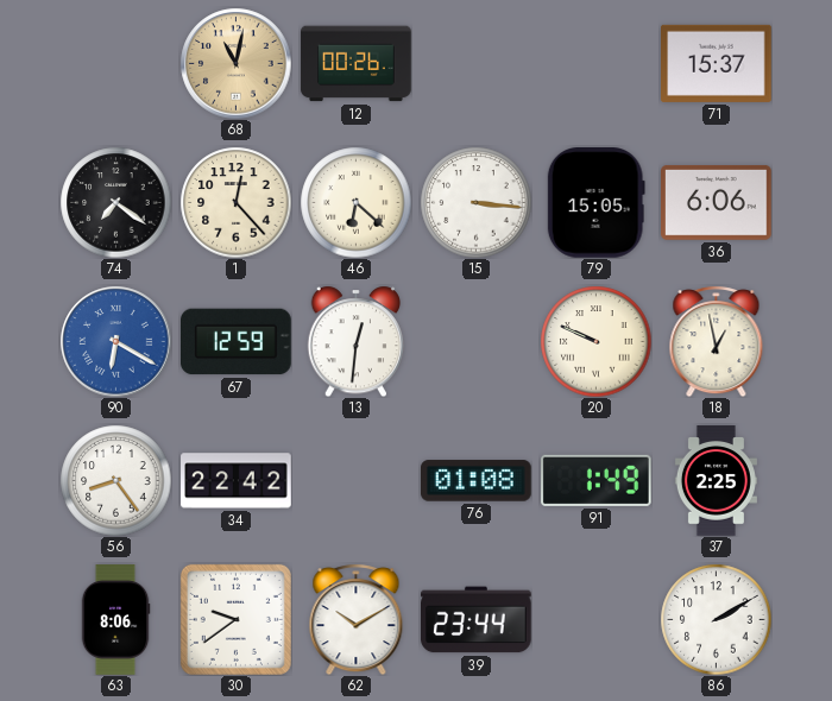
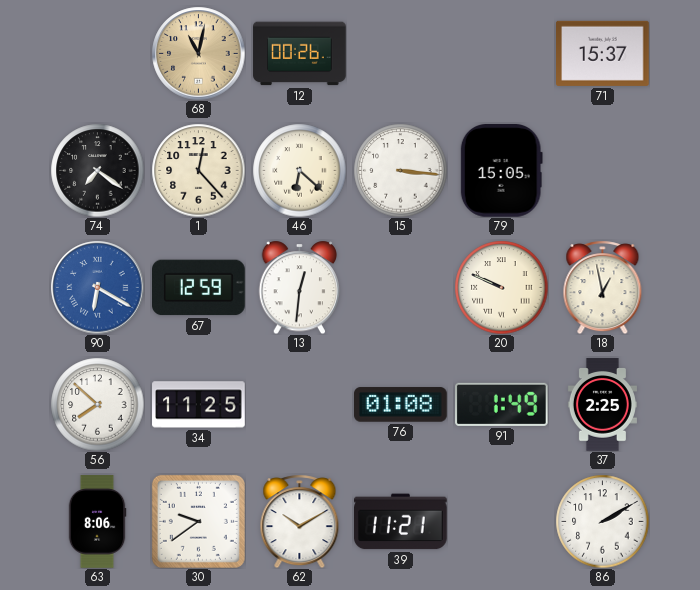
36: 6:06 -> none (717, 202)
56: 8:24 -> 7:52 (97, 404)
34: 22:42 -> 11:25 (199, 405)
39: 23:44 -> 11:21 (401, 522)
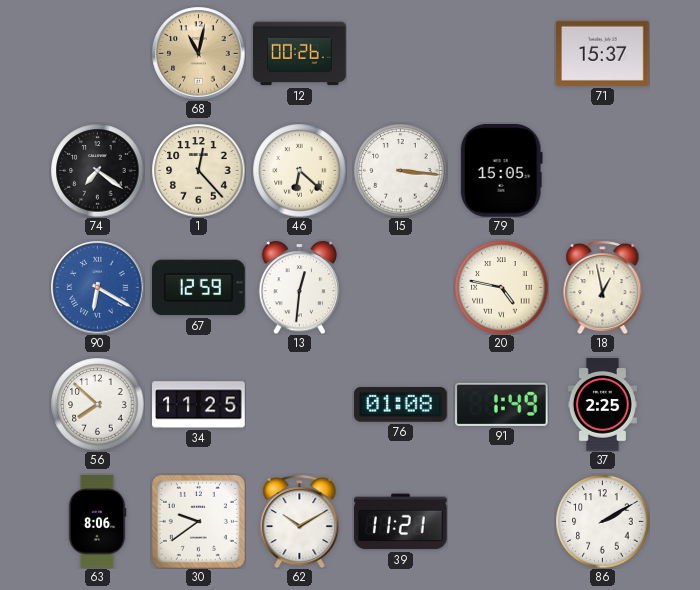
20: 9:49 -> 4:47 (501, 287)
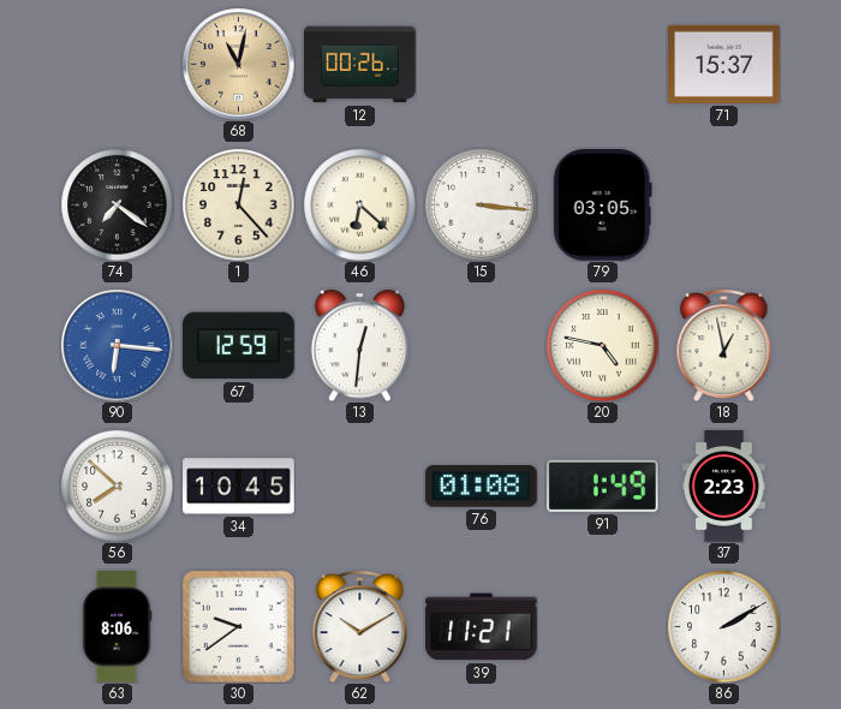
79: 15:05 -> 03:05 (602, 205)
90: 6:20 -> 6:16 (117, 345)
34: 11:25 -> 10:45 (239, 487)
37: 2:25 -> 2:23 (723, 487)
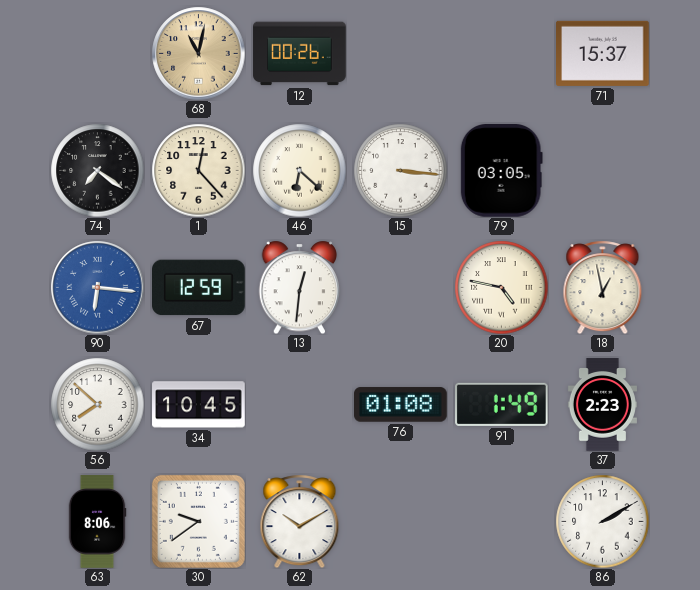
39: 11:21 -> none (482, 627)
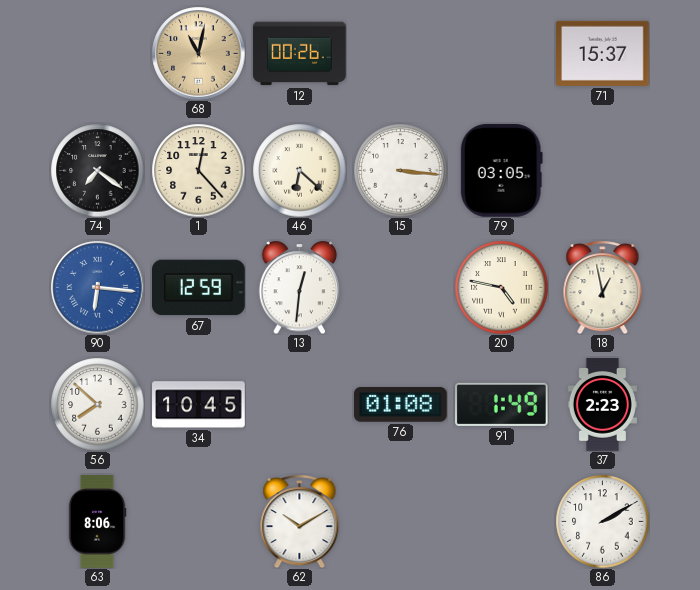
30: 9:39 -> none (198, 521)
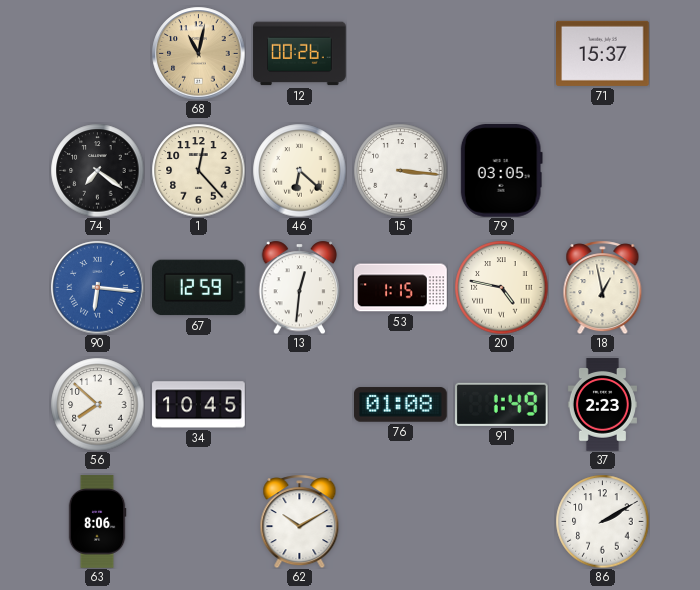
53: none -> 1:15 (401, 288)
